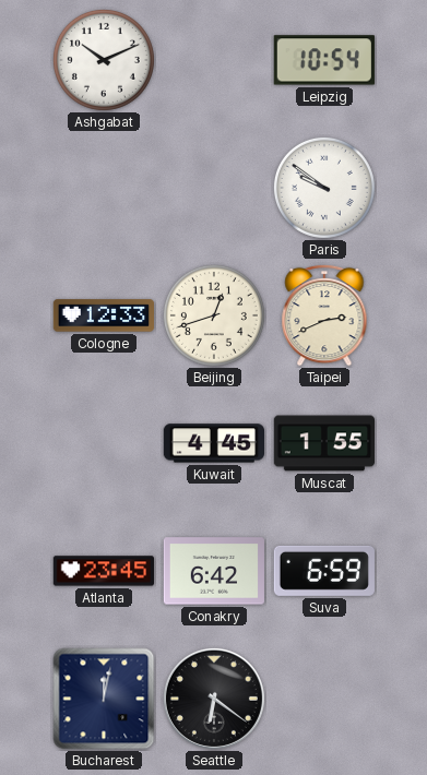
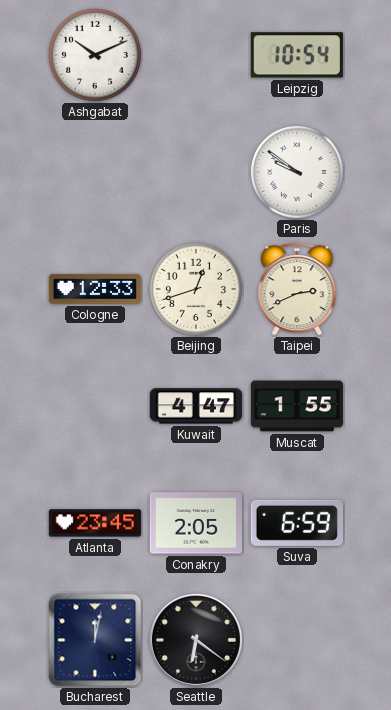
Kuwait: 4:45 -> 4:47 (195, 406)
Conakry: 6:42 -> 2:05 (196, 523)
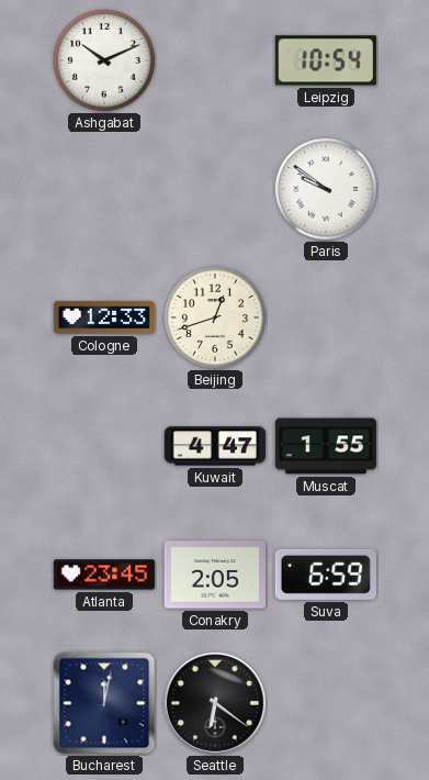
Taipei: 2:41 -> none (297, 289)
